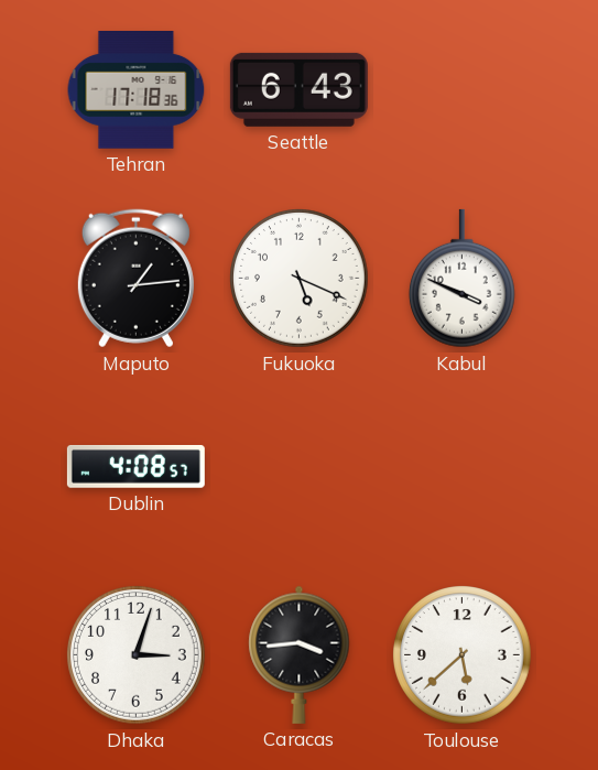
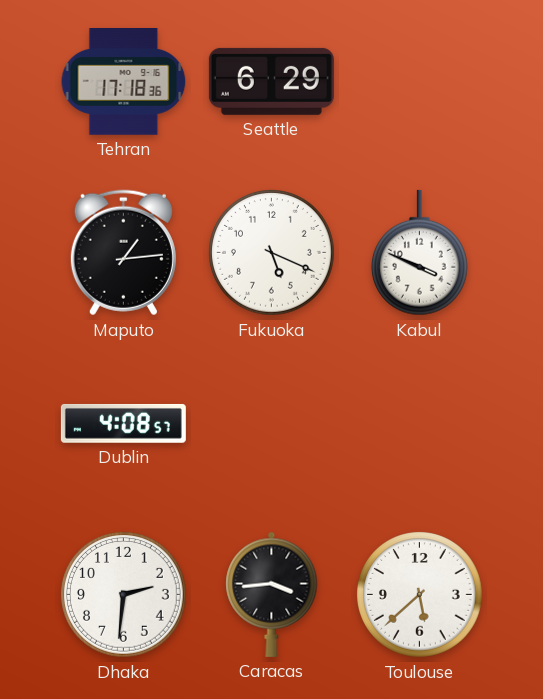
Seattle: 6:43 -> 6:29 (271, 81)
Dhaka: 3:03 -> 2:31 (124, 595)
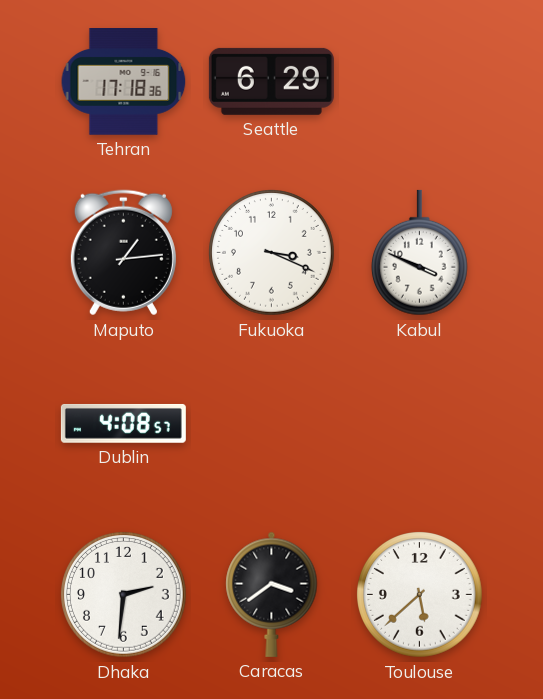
Fukuoka: 5:19 -> 3:19 (272, 253)
Caracas: 3:44 -> 3:39 (272, 594)
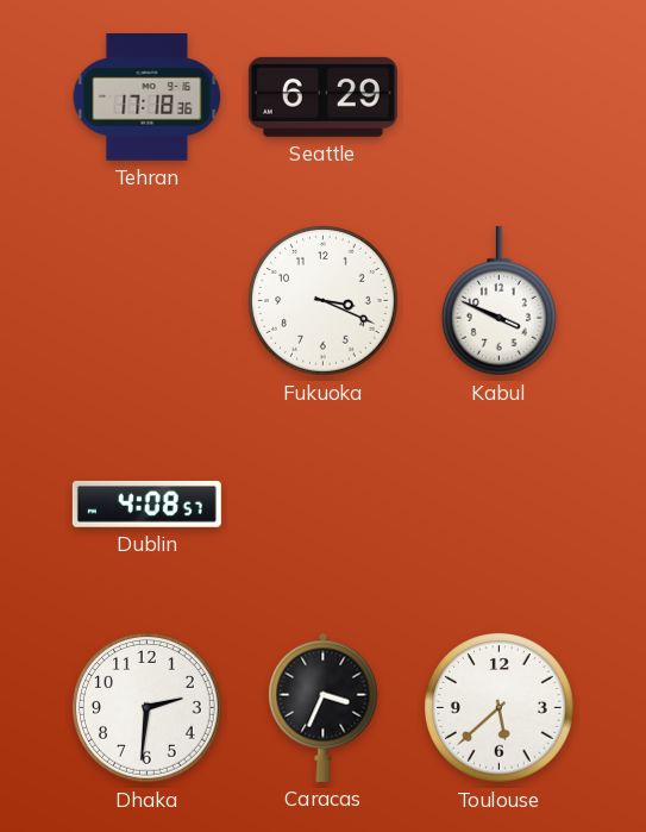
Maputo: 1:14 -> none (123, 253)
Caracas: 3:39 -> 3:34 (324, 707)
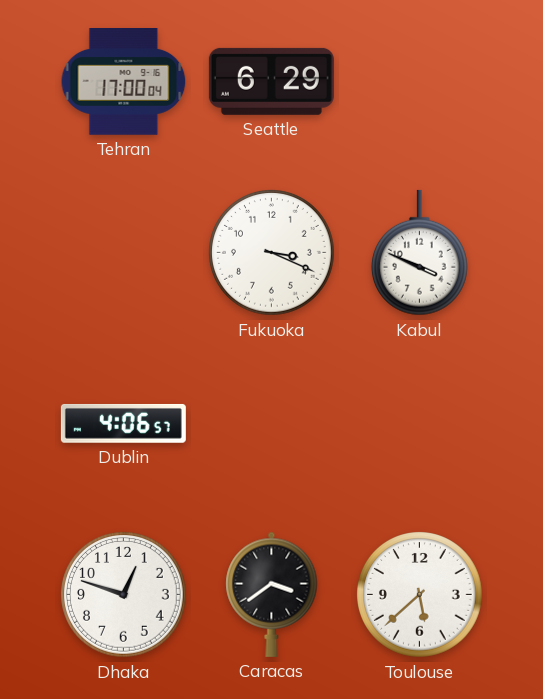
Tehran: 17:18 -> 17:00 (124, 82)
Dublin: 4:08 -> 4:06 (123, 423)
Dhaka: 2:31 -> 12:48 (124, 595)
Caracas: 3:34 -> 3:39 (272, 594)
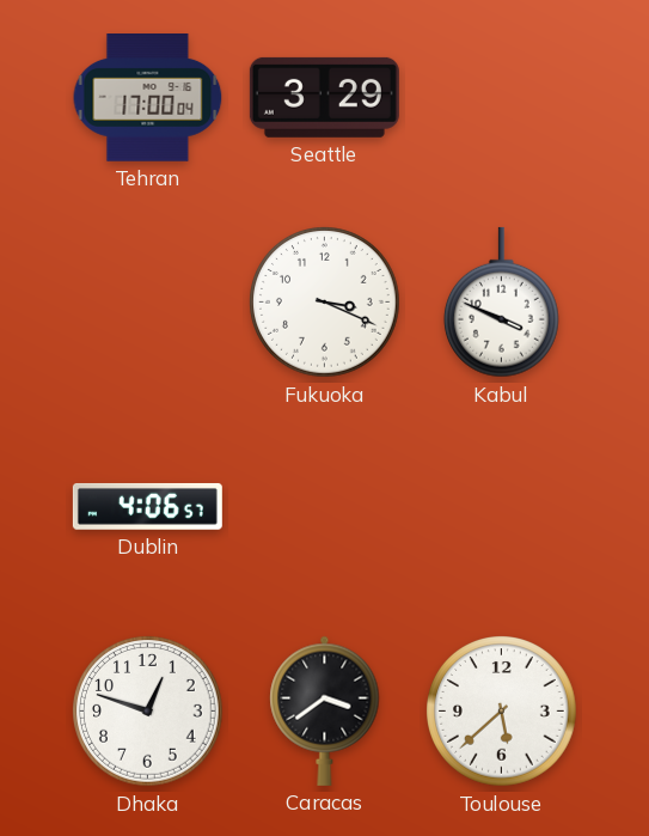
Seattle: 6:29 -> 3:29 (324, 97)
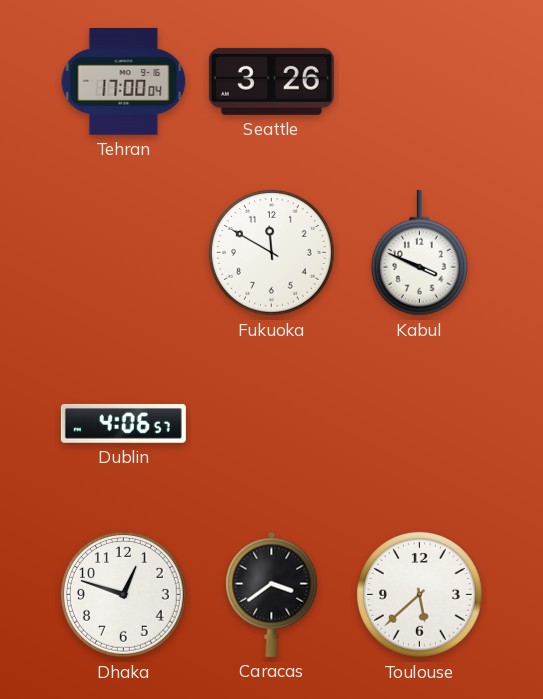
Seattle: 3:29 -> 3:26 (271, 81)
Fukuoka: 3:19 -> 11:50 (272, 253)
